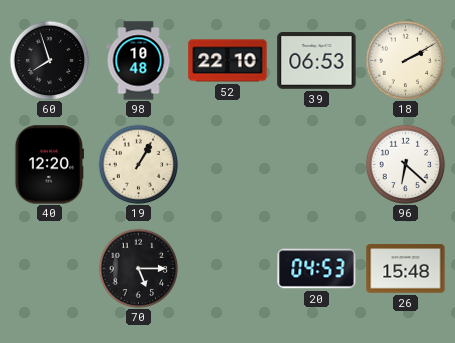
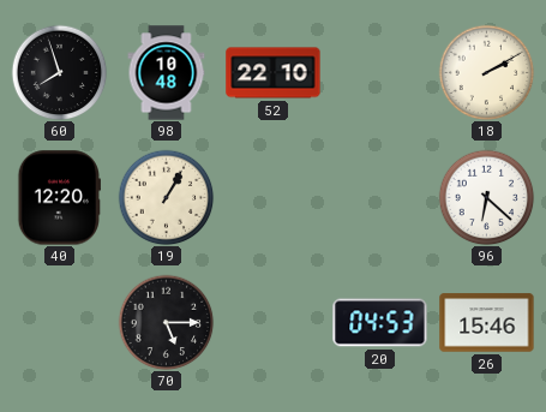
39: 06:53 -> none (317, 61)
26: 15:48 -> 15:46 (487, 323)
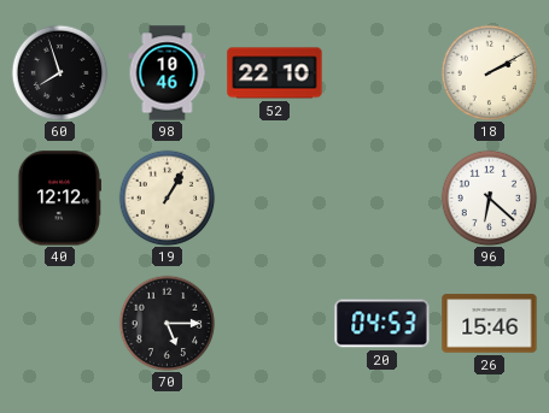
98: 10:48 -> 10:46 (168, 73)
40: 12:20 -> 12:12 (59, 199)
